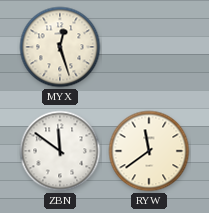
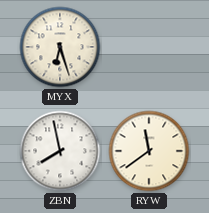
MYX: 12:27 -> 6:27 (60, 47)
ZBN: 11:51 -> 7:58 (60, 151)
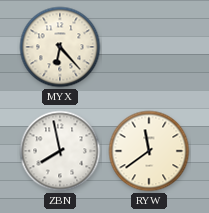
MYX: 6:27 -> 6:23 (60, 47)
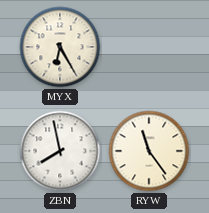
MYX: 6:23 -> 6:25 (60, 47)
RYW: 11:39 -> 11:24 (149, 151)
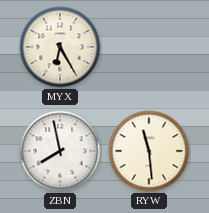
RYW: 11:24 -> 11:29 (149, 151)
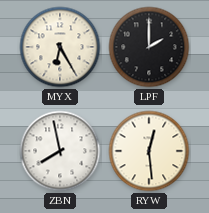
LPF: none -> 2:00 (149, 47)
RYW: 11:29 -> 12:29 (149, 151)
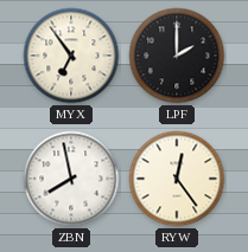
MYX: 6:25 -> 6:54 (71, 56)
RYW: 12:29 -> 12:24 (177, 179)
